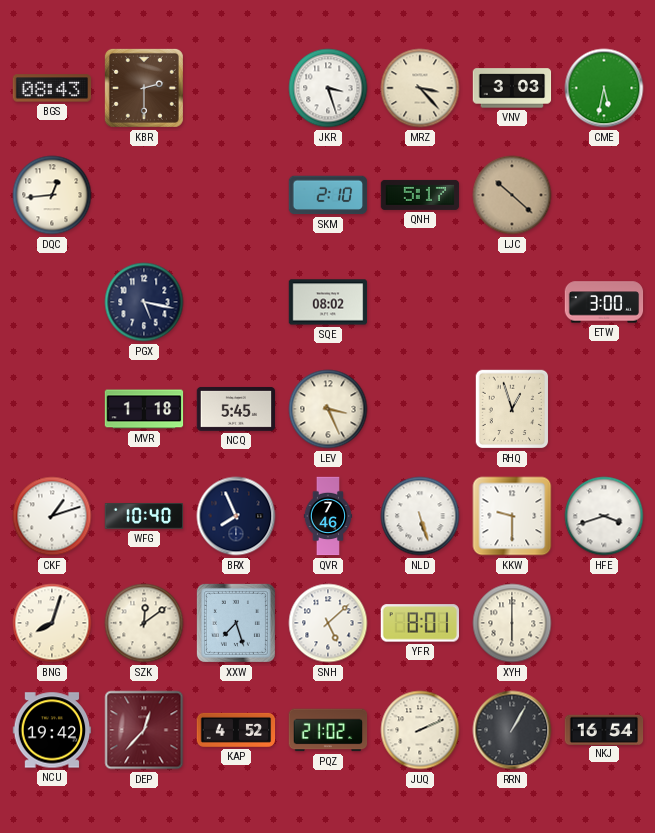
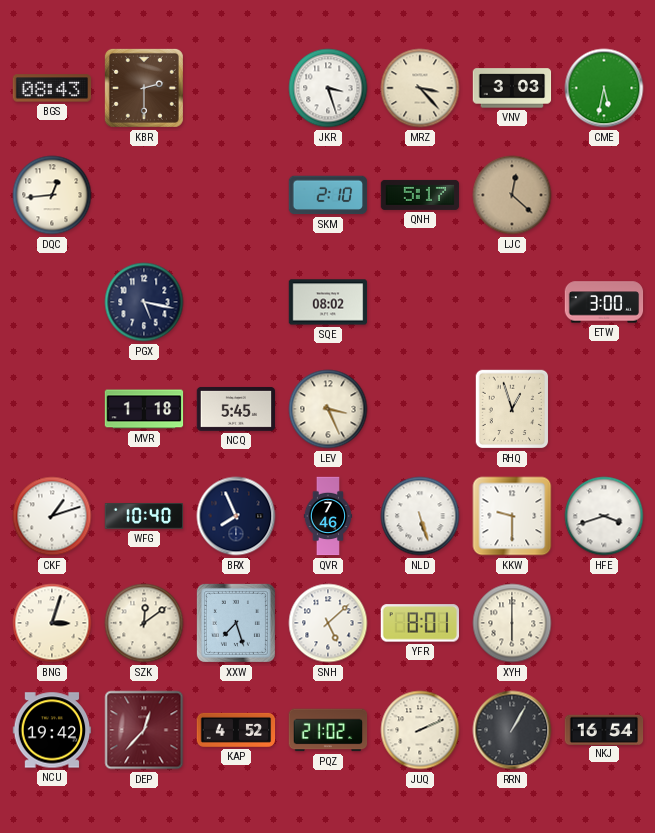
LJC: 10:22 -> 12:22 (512, 195)
BNG: 8:03 -> 3:03 (52, 623)
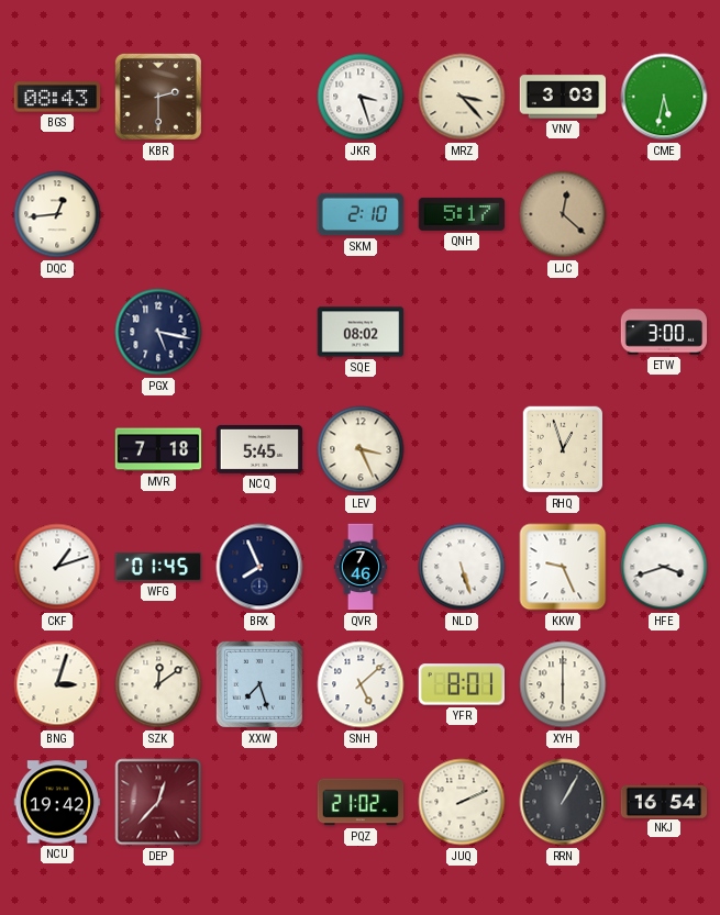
MVR: 1:18 -> 7:18 (158, 449)
WFG: 10:40 -> 01:45 (158, 568)
KKW: 9:30 -> 9:26 (563, 567)
KAP: 4:52 -> none (236, 730)
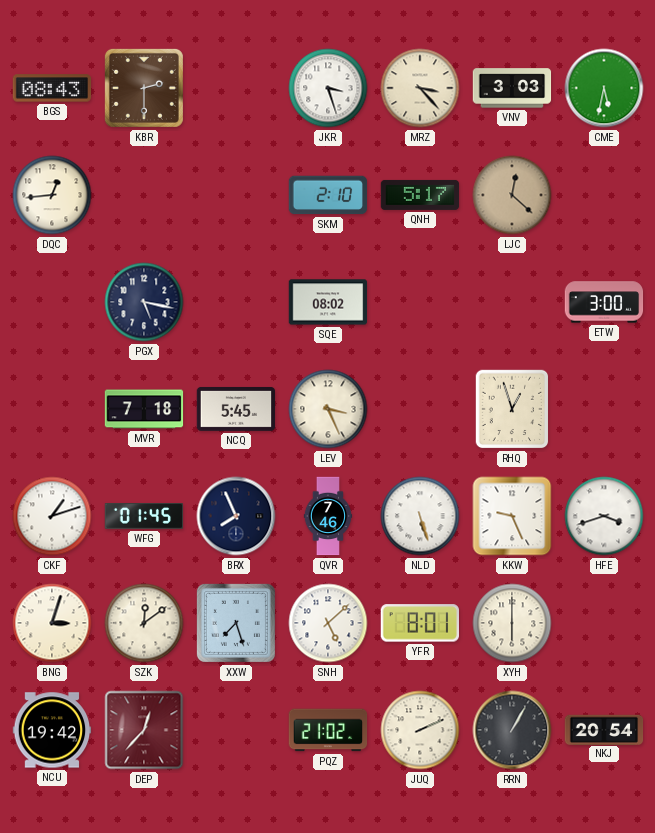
NKJ: 16:54 -> 20:54 (604, 729)
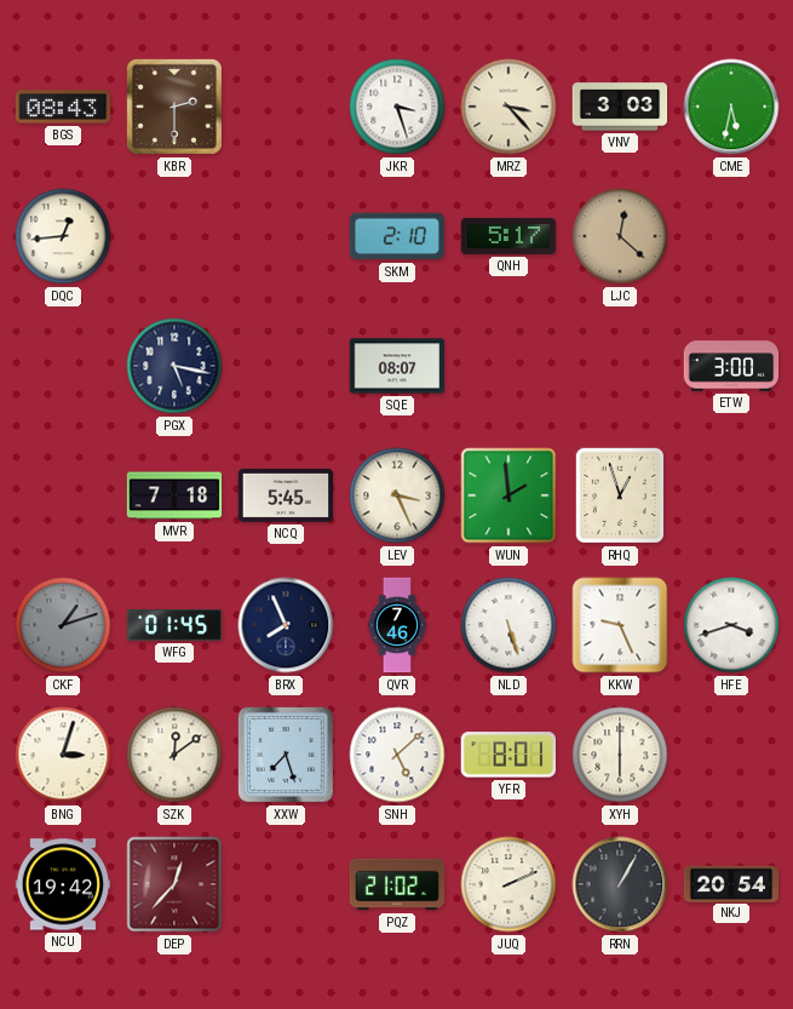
SQE: 08:02 -> 08:07 (397, 366)
WUN: none -> 1:59 (508, 495)
CKF dial: white -> grey (63, 625)
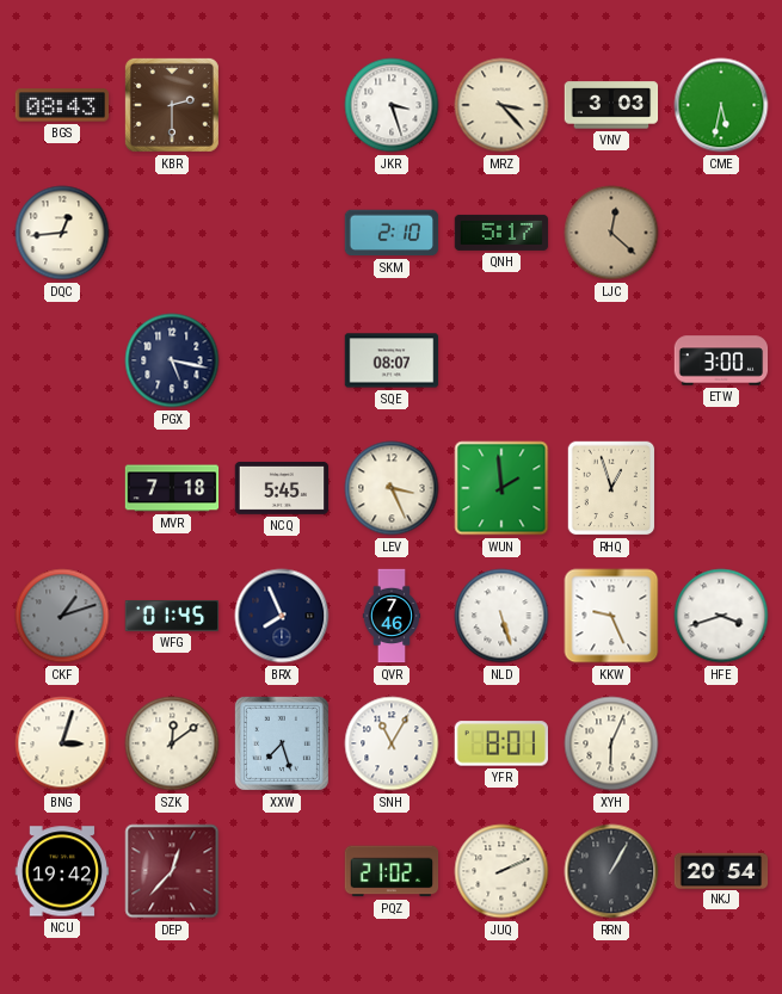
SNH: 5:08 -> 11:05 (392, 743)
XYH: 6:00 -> 6:04 (611, 743)
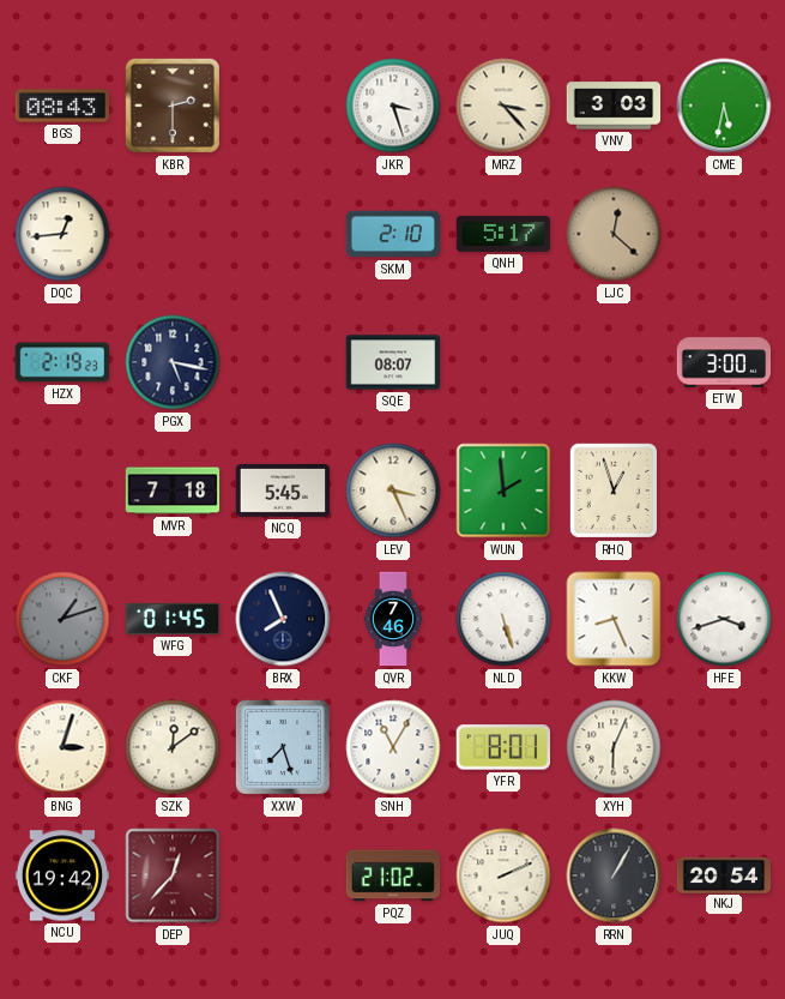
HZX: none -> 2:19 (62, 362)
KKW: 9:26 -> 8:26 (614, 619)
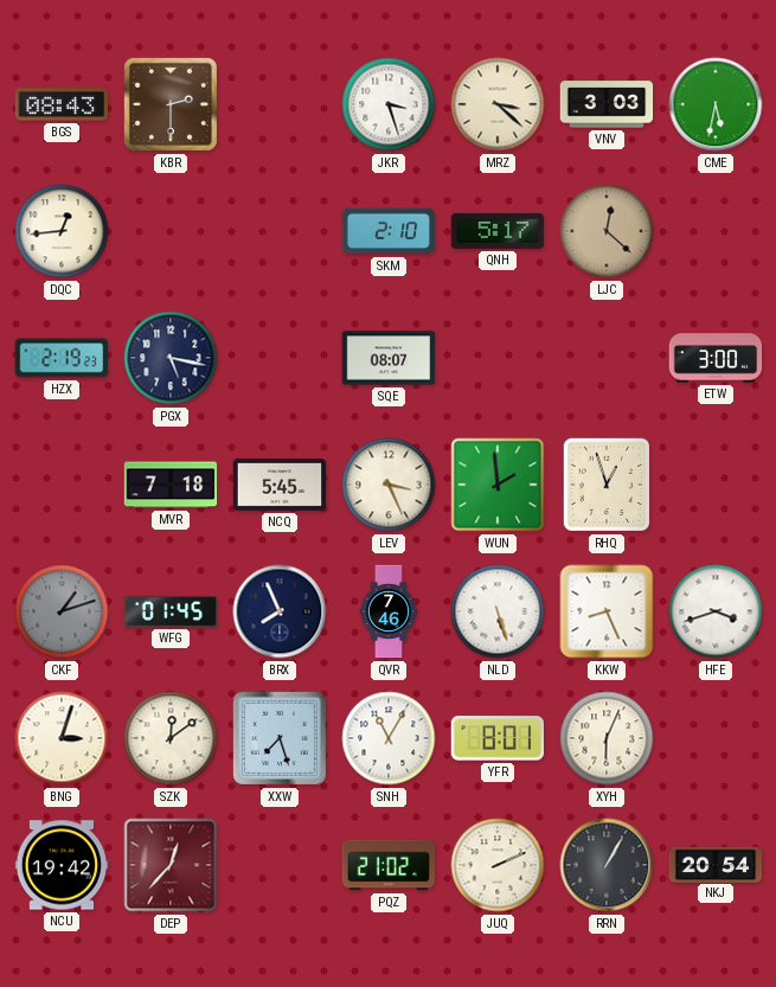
MRZ: 3:23 -> 3:22 (498, 104)
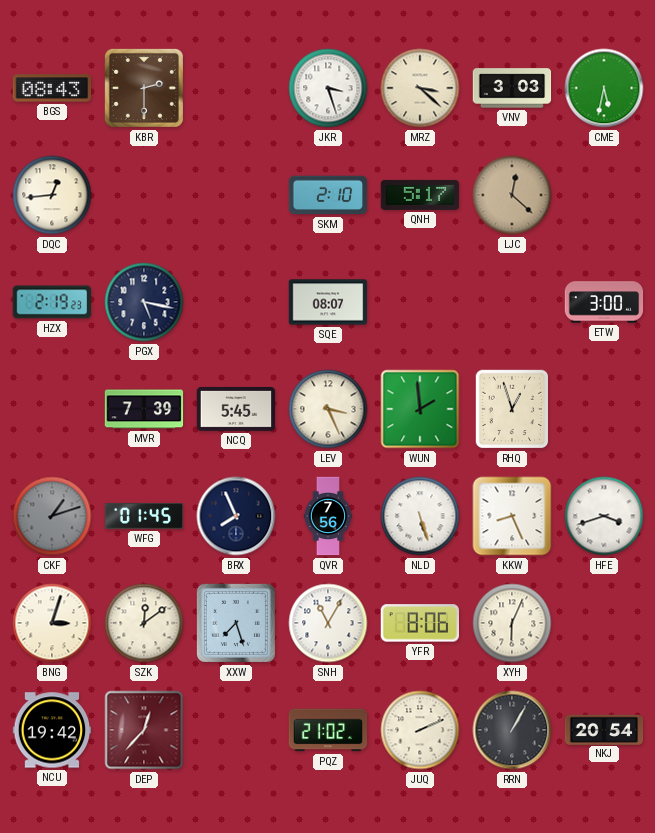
MVR: 7:18 -> 7:39 (144, 409)
QVR: 7:46 -> 7:56 (328, 516)
YFR: 8:01 -> 8:06 (419, 623)
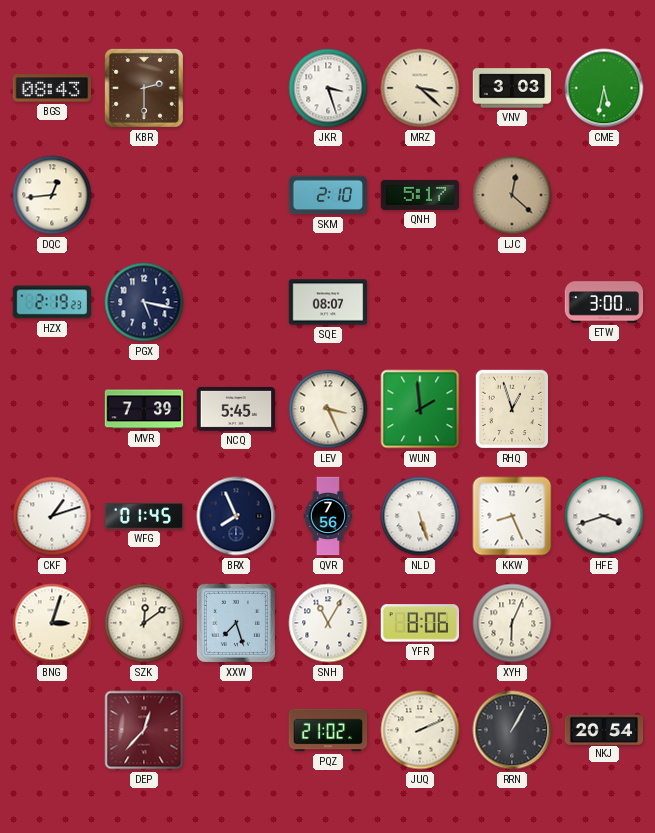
CKF dial: grey -> white (52, 516)
NCU: 19:42 -> none (52, 730)
